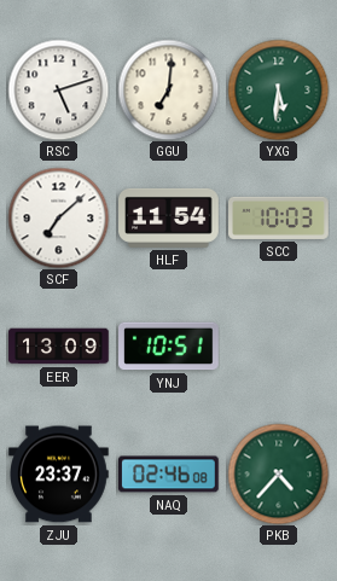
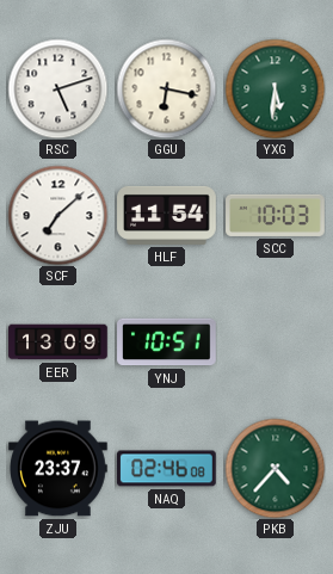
GGU: 7:01 -> 6:17 (166, 88)
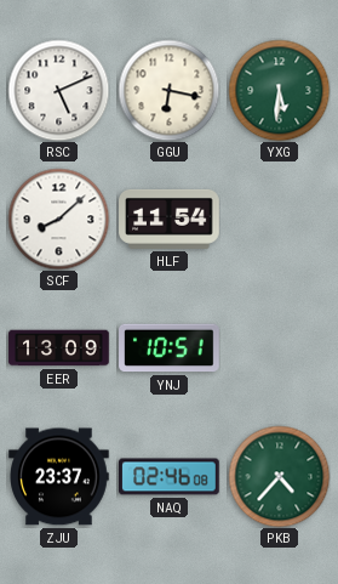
RSC: 5:12 -> 5:11 (58, 90)
SCF: 7:08 -> 8:08 (58, 219)
SCC: 10:03 -> none (276, 215)
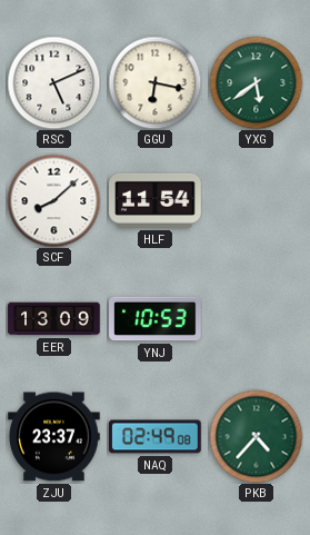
YXG: 5:31 -> 5:39 (256, 82)
YNJ: 10:51 -> 10:53 (156, 319)
NAQ: 02:46 -> 02:49 (156, 437)
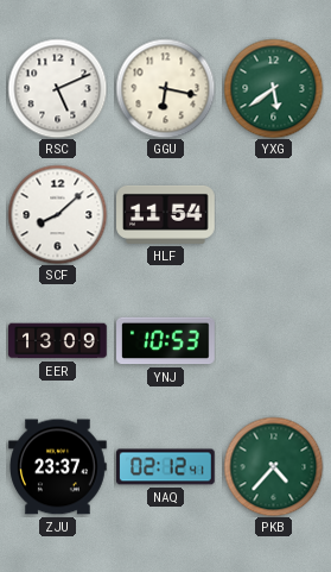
NAQ: 02:49 -> 02:12 (166, 467)
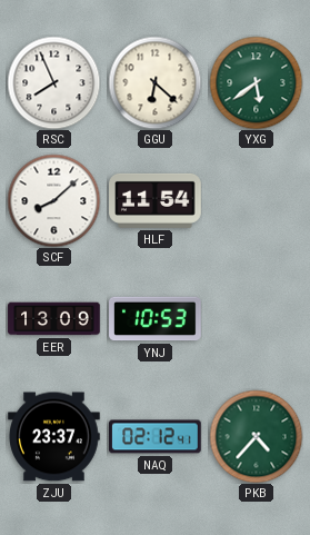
RSC: 5:11 -> 7:56 (53, 82)
GGU: 6:17 -> 6:22 (154, 82)
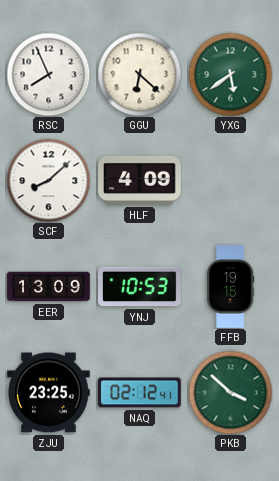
HLF: 11:54 -> 4:09 (140, 180)
FFB: none -> 19:15 (231, 287)
ZJU: 23:37 -> 23:25 (49, 393)
PKB: 4:37 -> 3:52 (230, 392)
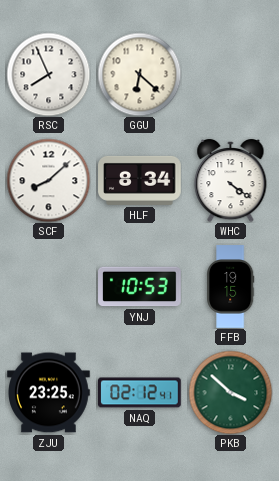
YXG: 5:39 -> none (230, 74)
HLF: 4:09 -> 8:34 (140, 180)
WHC: none -> 4:21 (231, 180)
EER: 13:09 -> none (49, 287)
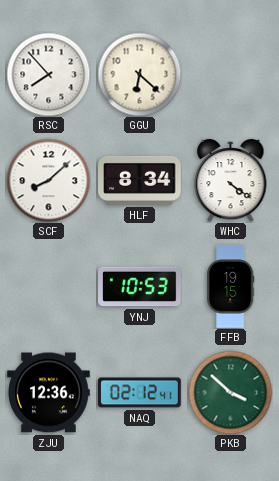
RSC: 7:56 -> 7:53 (48, 74)
ZJU: 23:25 -> 12:36 (49, 393)
